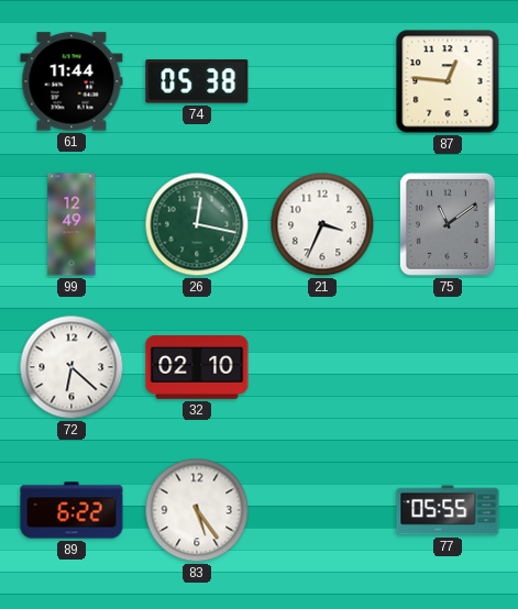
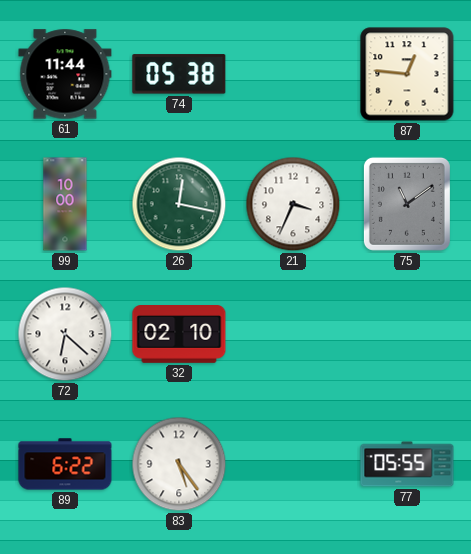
99: 12:49 -> 10:00 (65, 204)
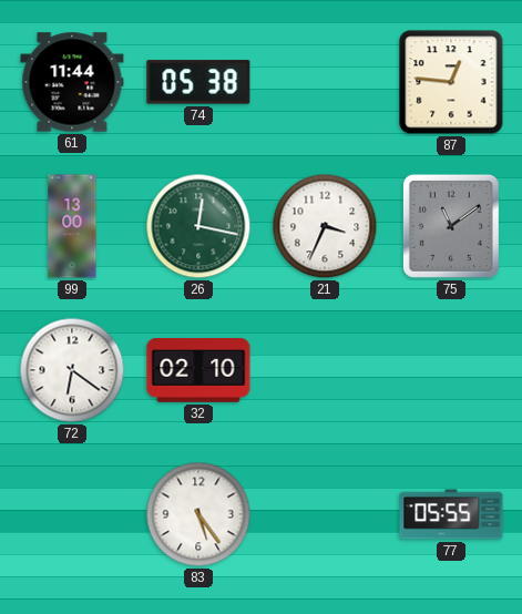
99: 10:00 -> 13:00 (72, 226)
72: 6:22 -> 6:21 (72, 370)
89: 6:22 -> none (65, 464)
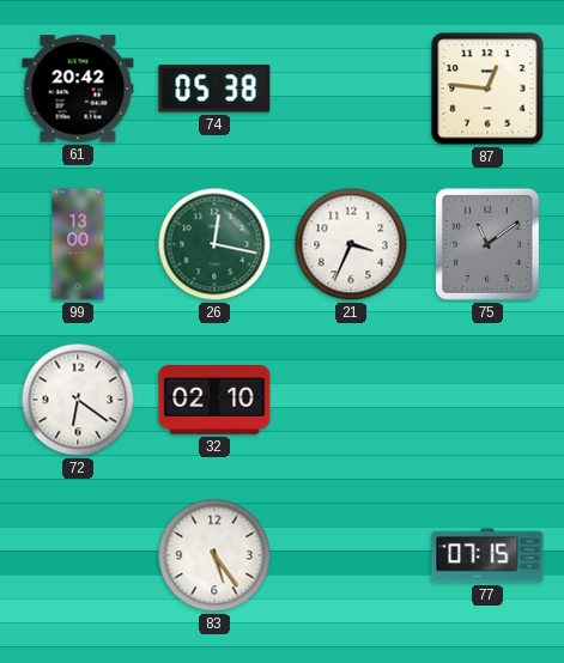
61: 11:44 -> 20:42 (78, 89)
77: 05:55 -> 07:15 (487, 555)
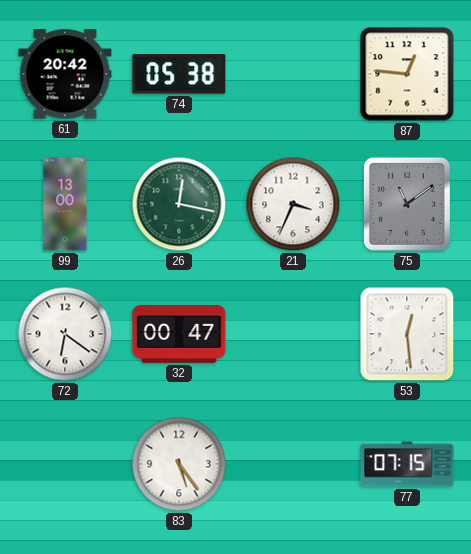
32: 02:10 -> 00:47 (179, 335)
53: none -> 12:29 (407, 334)
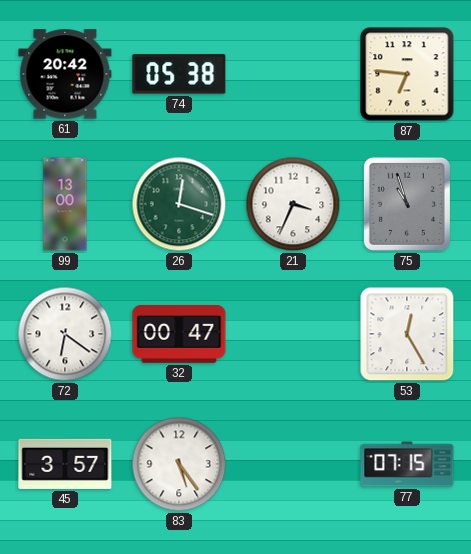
87: 12:46 -> 6:46 (407, 74)
26: 12:17 -> 12:18 (179, 204)
75: 11:09 -> 10:57 (407, 204)
53: 12:29 -> 12:25 (407, 334)
45: none -> 3:57 (65, 464)
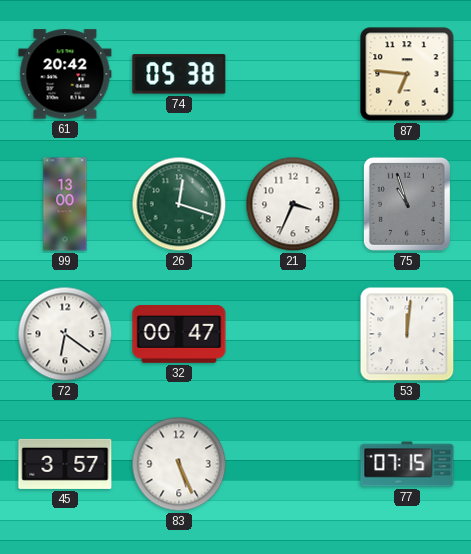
53: 12:25 -> 12:01 (407, 334)
83: 5:24 -> 5:26 (179, 464)
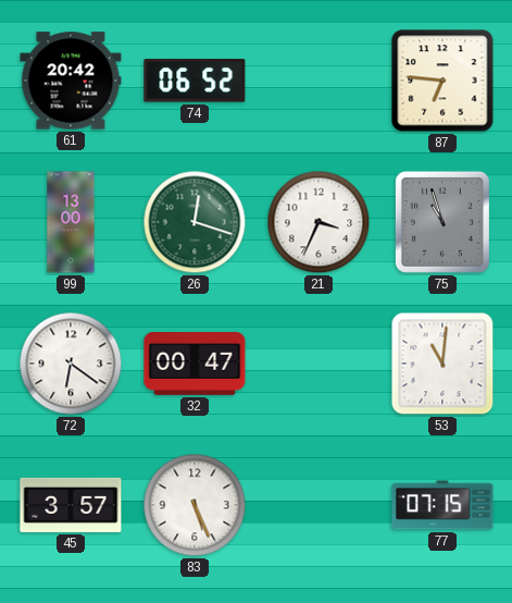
74: 05:38 -> 06:52 (195, 81)
53: 12:01 -> 11:01 (442, 364)
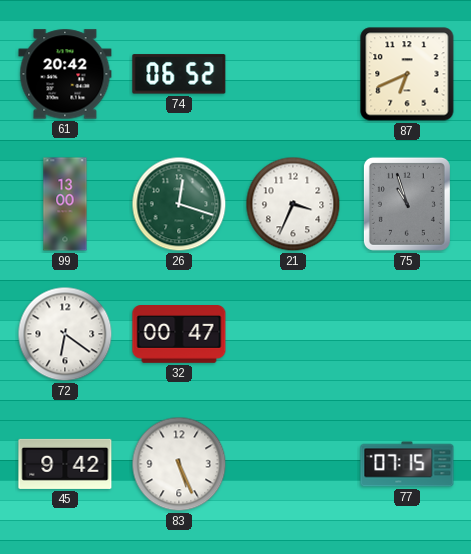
87: 6:46 -> 6:41 (407, 74)
53: 11:01 -> none (442, 364)
45: 3:57 -> 9:42 (65, 464)
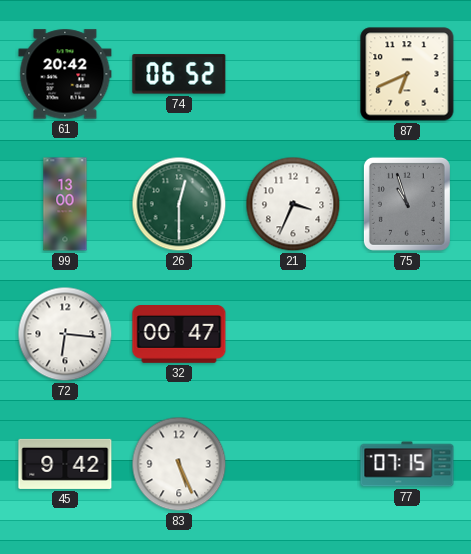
26: 12:18 -> 12:30 (179, 204)
72: 6:21 -> 6:16 (65, 334)
